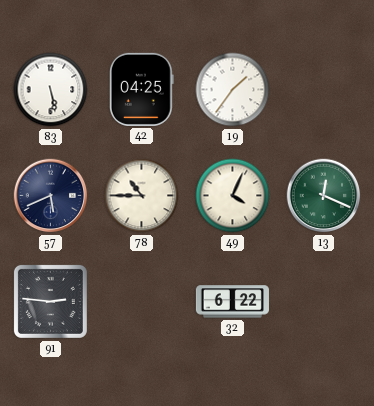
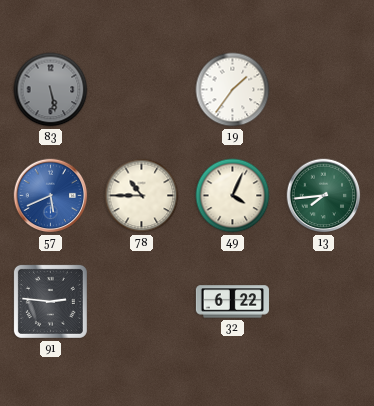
83 dial: white -> grey (51, 90)
42: 04:25 -> none (141, 89)
57 dial: navy -> blue (51, 196)
13: 12:19 -> 7:44 (324, 196)
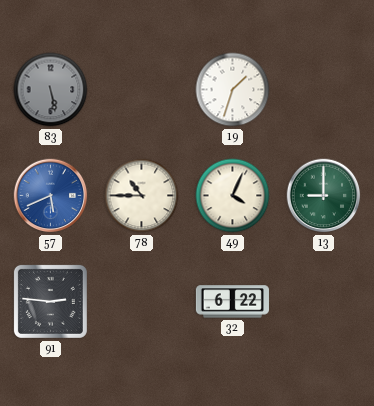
19: 1:36 -> 1:33 (233, 90)
13: 7:44 -> 9:00 (324, 196)
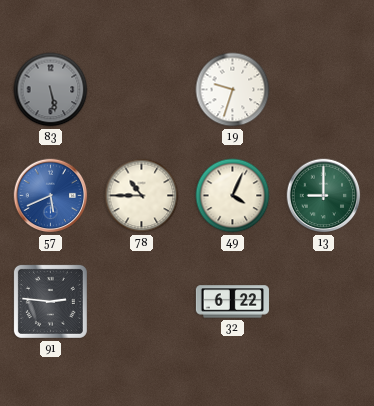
19: 1:33 -> 9:33 (233, 90)
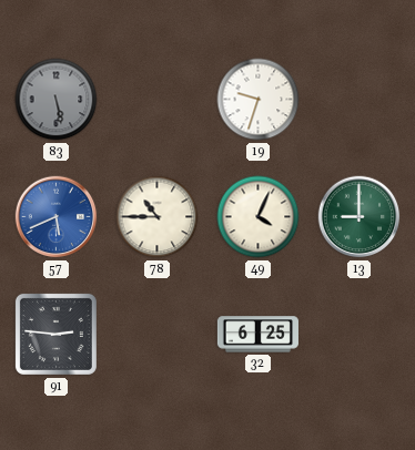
32: 6:22 -> 6:25 (257, 335)
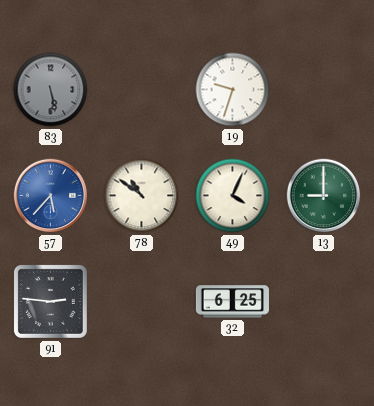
57: 5:41 -> 5:37 (51, 196)
78: 10:45 -> 10:51 (142, 196)
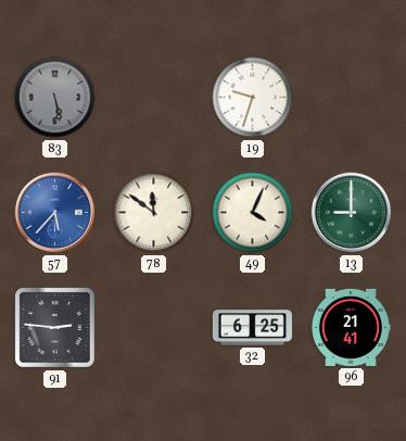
78: 10:51 -> 11:51 (154, 213)
96: none -> 21:41 (351, 327)
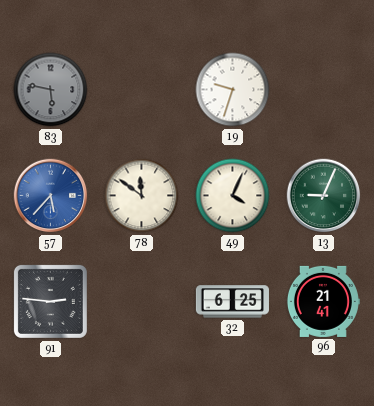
83: 5:28 -> 5:47 (51, 90)
13: 9:00 -> 9:04 (324, 196)
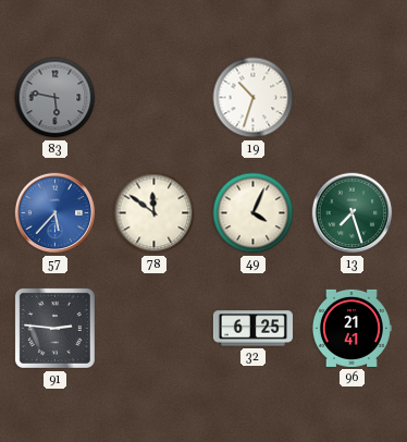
19: 9:33 -> 10:33 (254, 98)
13: 9:04 -> 7:27 (353, 213)
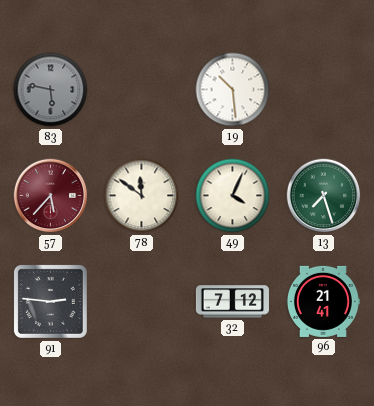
19: 10:33 -> 10:29 (233, 90)
57 dial: blue -> burgundy (51, 196)
32: 6:25 -> 7:12 (232, 302)
